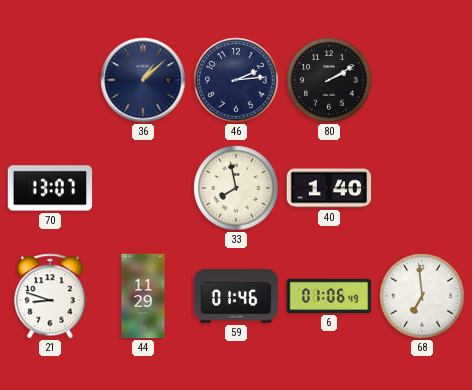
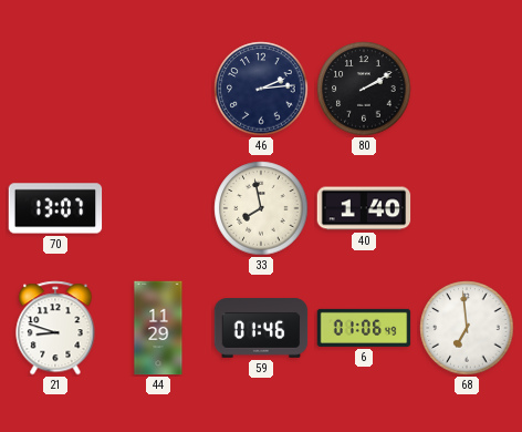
36: 1:08 -> none (143, 80)
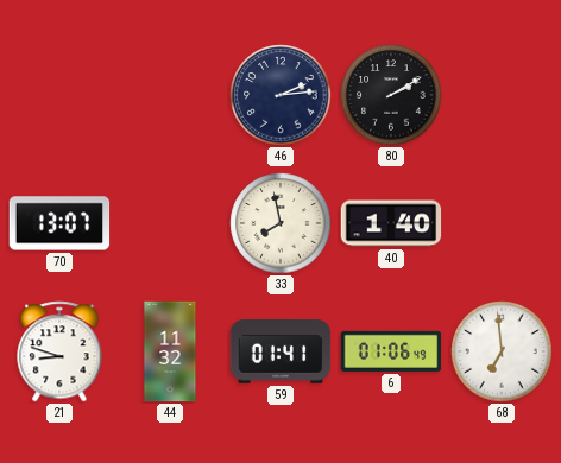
44: 11:29 -> 11:32 (170, 351)
59: 01:46 -> 01:41 (280, 351)
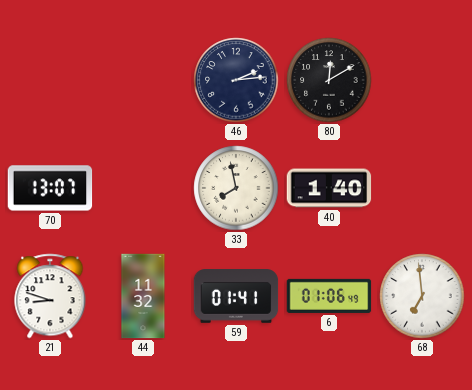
80: 2:10 -> 12:10 (329, 80)
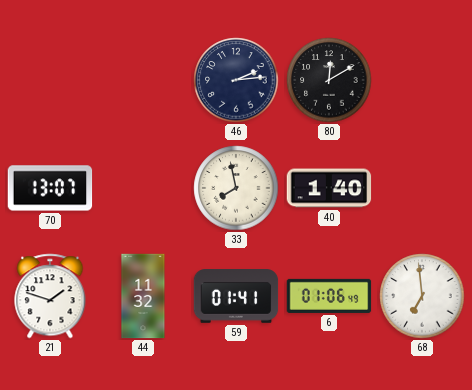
21: 8:48 -> 1:48 (50, 296)
